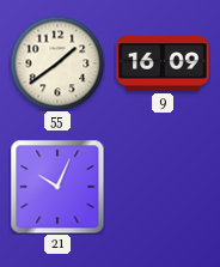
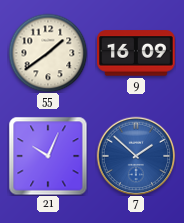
7: none -> 1:52 (136, 156)
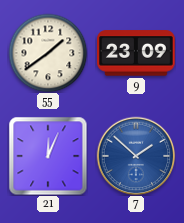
9: 16:09 -> 23:09 (137, 53)
21: 10:04 -> 12:04 (48, 156)
